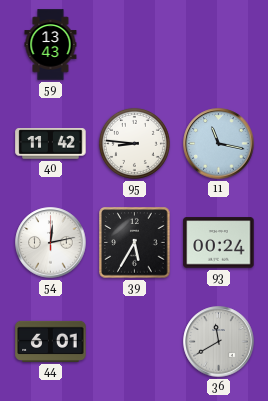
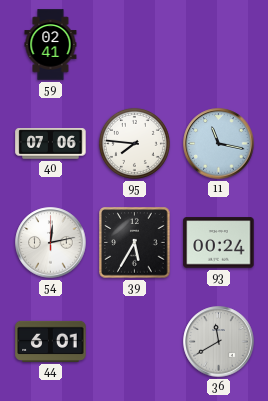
59: 13:43 -> 02:41 (51, 45)
40: 11:42 -> 07:06 (51, 144)
95: 8:46 -> 7:46 (134, 143)
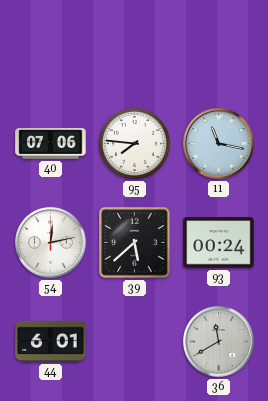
59: 02:41 -> none (51, 45)
39: 5:35 -> 5:38 (135, 243)
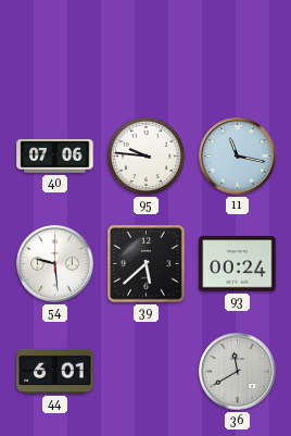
95: 7:46 -> 9:46 (145, 155)
54: 12:13 -> 9:29 (55, 264)
